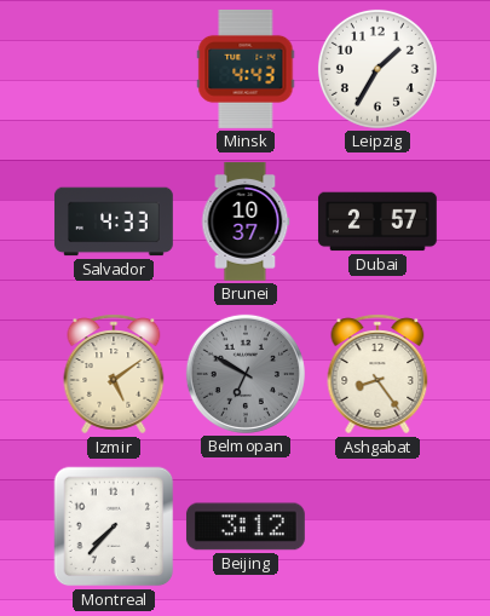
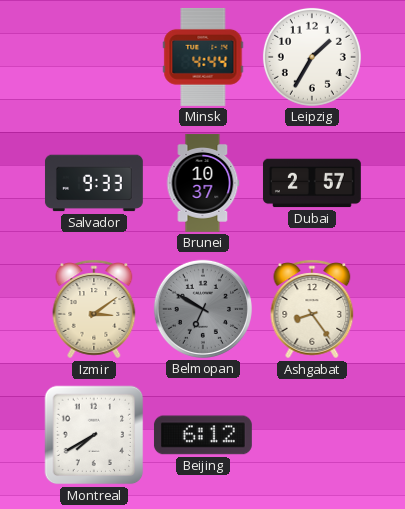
Minsk: 4:43 -> 4:44 (203, 57)
Salvador: 4:33 -> 9:33 (94, 183)
Izmir: 5:09 -> 3:09 (94, 309)
Montreal: 7:37 -> 7:40 (94, 435)
Beijing: 3:12 -> 6:12 (203, 435)
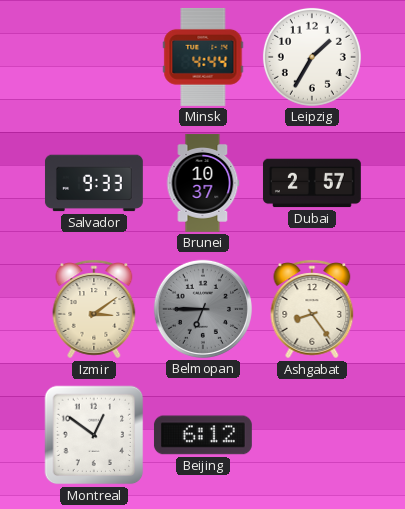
Belmopan: 6:50 -> 6:45 (203, 309)
Montreal: 7:40 -> 12:51 (94, 435)
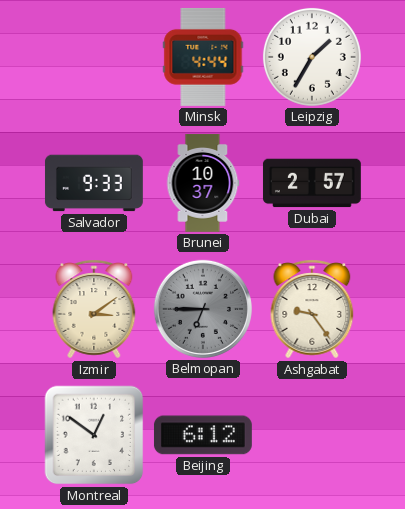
Ashgabat: 8:24 -> 9:24 (312, 309)
